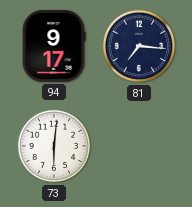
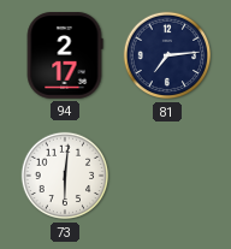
94: 9:17 -> 2:17 (65, 55)
81: 7:16 -> 7:14 (167, 55)
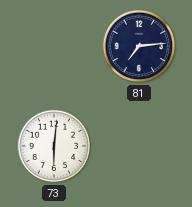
94: 2:17 -> none (65, 55)
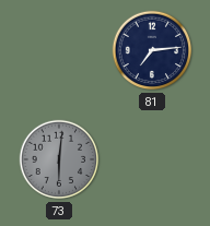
73 dial: white -> grey (59, 159)
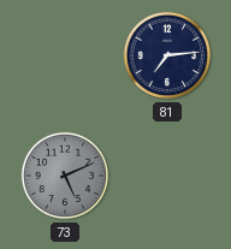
73: 6:01 -> 5:11 (65, 176)
